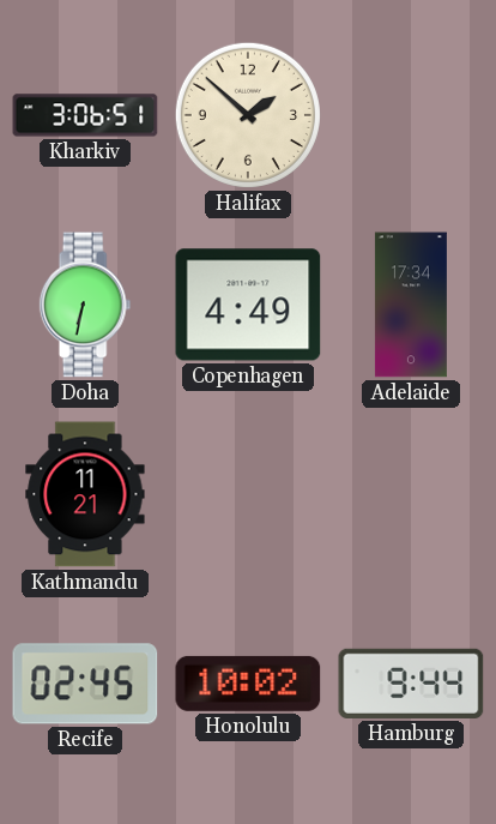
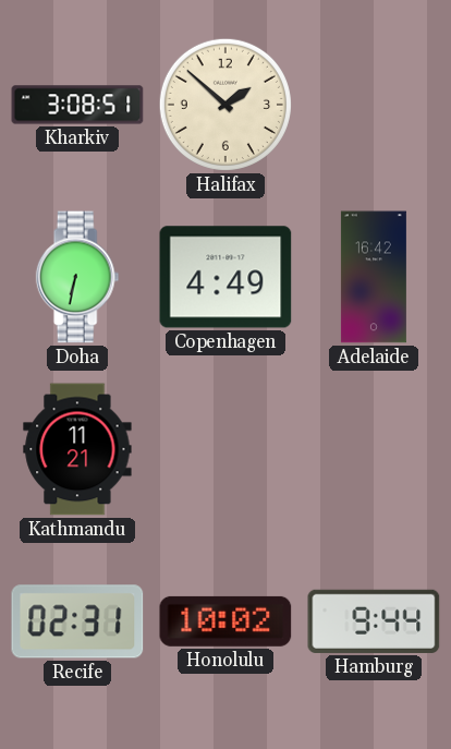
Kharkiv: 3:06 -> 3:08 (77, 105)
Adelaide: 17:34 -> 16:42 (374, 277)
Recife: 02:45 -> 02:31 (77, 621)
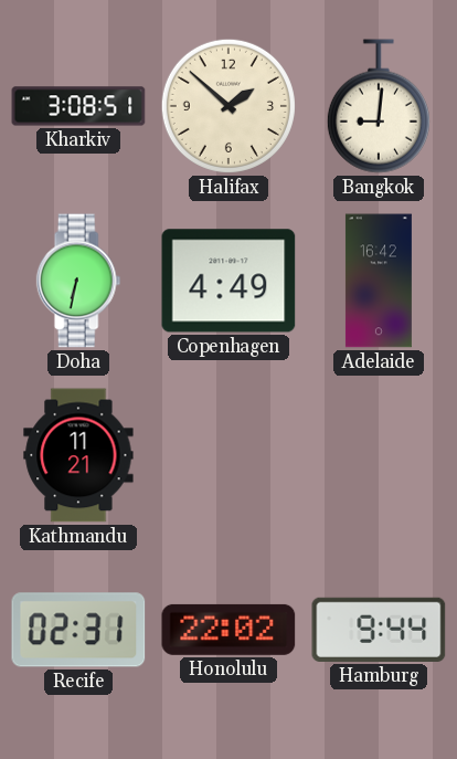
Bangkok: none -> 9:01 (379, 106)
Honolulu: 10:02 -> 22:02 (228, 630)
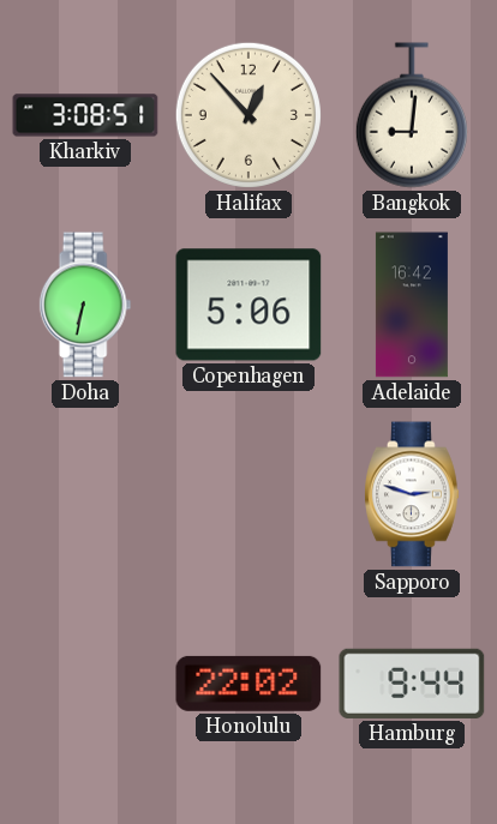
Halifax: 1:52 -> 12:53 (248, 115)
Copenhagen: 4:49 -> 5:06 (248, 305)
Kathmandu: 11:21 -> none (78, 455)
Sapporo: none -> 2:48 (412, 494)
Recife: 02:31 -> none (78, 630)
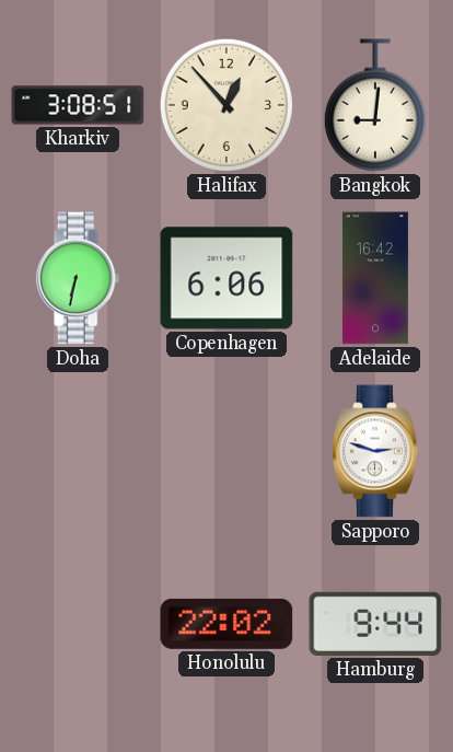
Copenhagen: 5:06 -> 6:06 (226, 278)
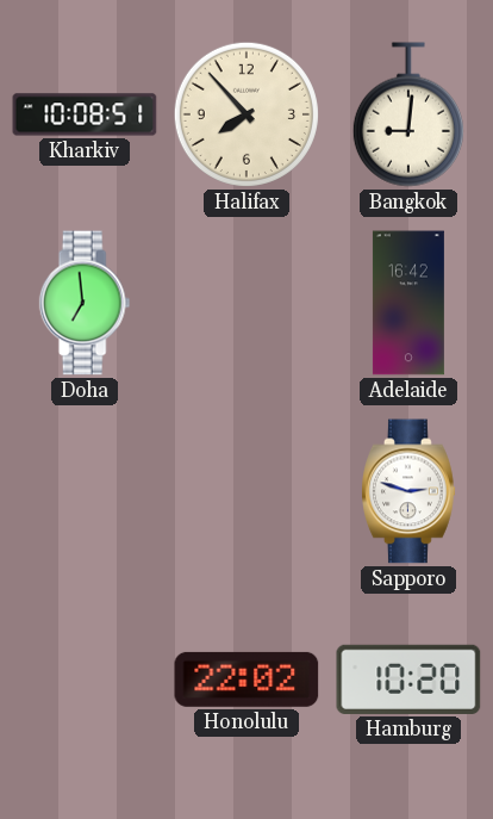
Kharkiv: 3:08 -> 10:08 (85, 114)
Halifax: 12:53 -> 7:53 (246, 114)
Doha: 6:32 -> 6:59 (85, 303)
Copenhagen: 6:06 -> none (226, 278)
Hamburg: 9:44 -> 10:20 (408, 680)
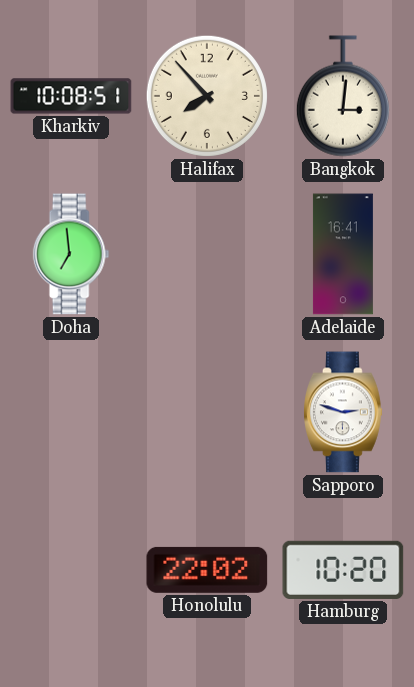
Bangkok: 9:01 -> 3:01 (343, 96)
Adelaide: 16:42 -> 16:41 (343, 254)
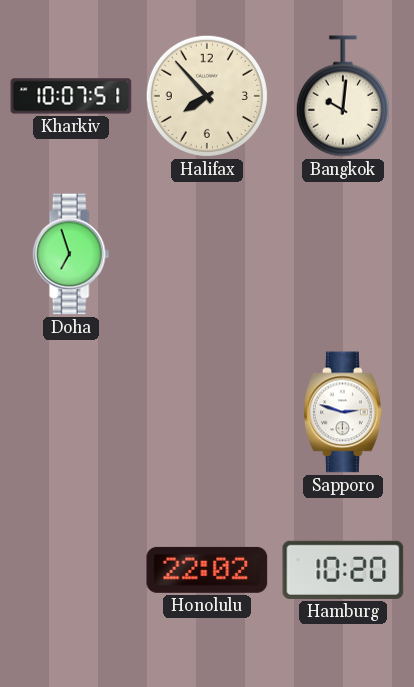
Kharkiv: 10:08 -> 10:07 (71, 96)
Bangkok: 3:01 -> 10:01 (343, 96)
Doha: 6:59 -> 6:57 (71, 254)
Adelaide: 16:41 -> none (343, 254)
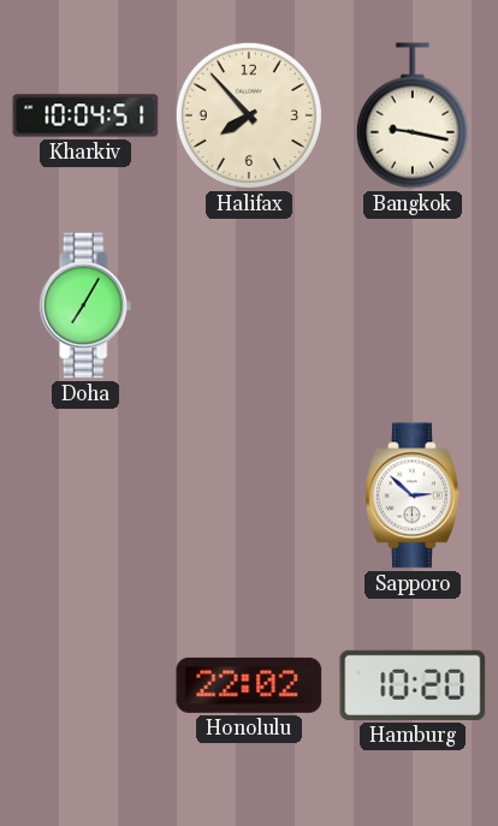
Kharkiv: 10:07 -> 10:04 (85, 115)
Bangkok: 10:01 -> 9:17 (413, 115)
Doha: 6:57 -> 7:05 (85, 305)
Sapporo: 2:48 -> 2:52 (413, 495)
